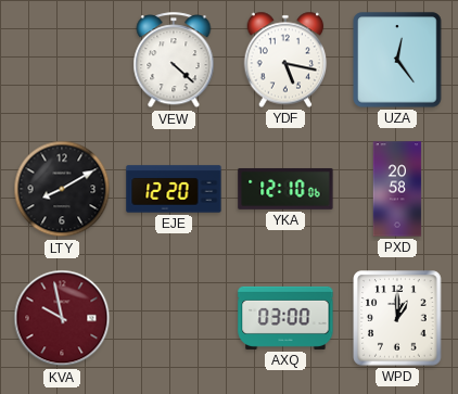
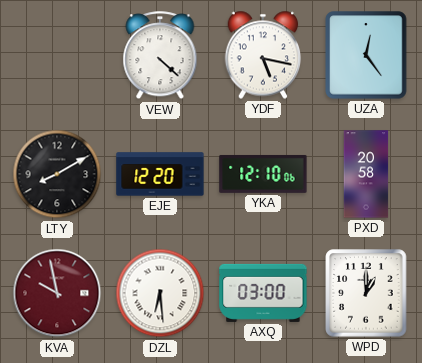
DZL: none -> 6:29 (160, 293)
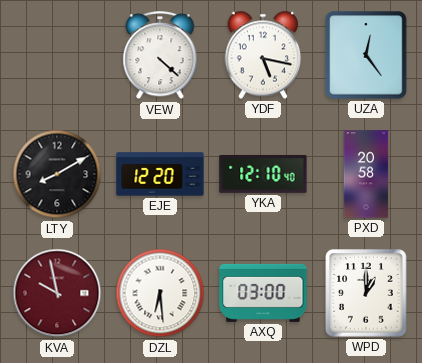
YKA: 12:10:06 -> 12:10:40 (263, 174)
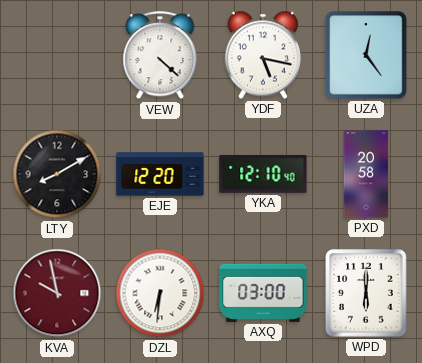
DZL: 6:29 -> 6:31 (160, 293)
WPD: 1:00 -> 6:00 (366, 293)
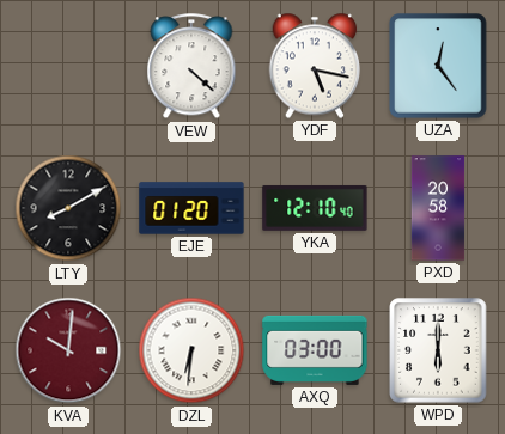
EJE: 12:20 -> 01:20 (191, 208)
KVA: 9:58 -> 10:01 (68, 350)
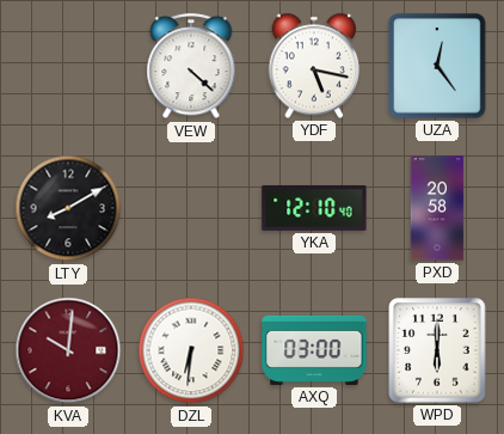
EJE: 01:20 -> none (191, 208)
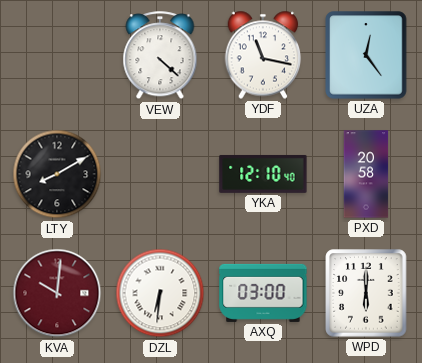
YDF: 5:17 -> 11:17 (263, 55)
